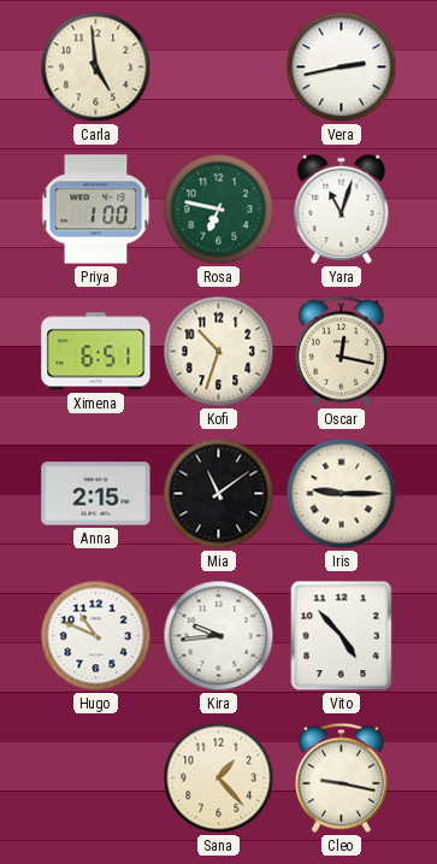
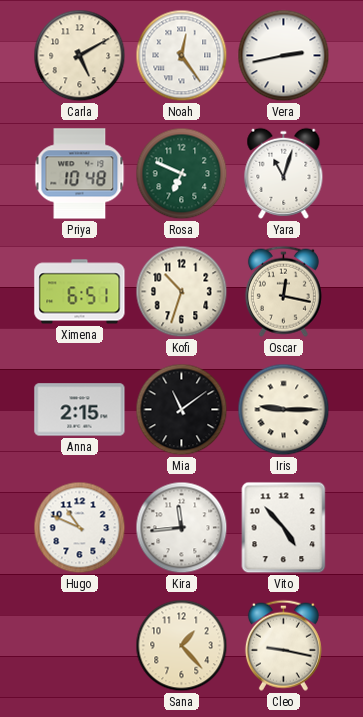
Carla: 4:59 -> 5:10 (80, 56)
Noah: none -> 12:24 (182, 56)
Priya: 1:00 -> 10:48 (80, 174)
Rosa: 6:47 -> 6:49 (182, 174)
Kira: 9:44 -> 11:44 (182, 528)
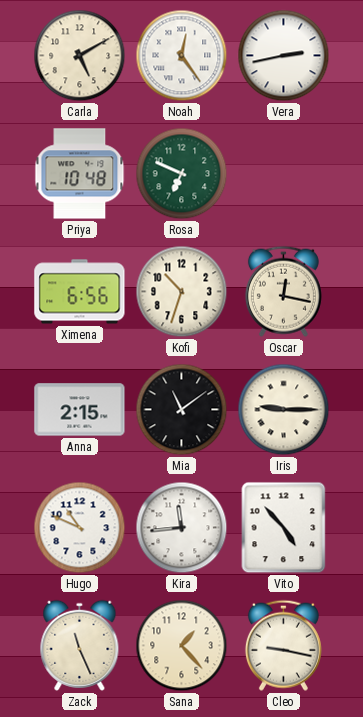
Yara: 11:03 -> none (284, 173)
Ximena: 6:51 -> 6:56 (80, 292)
Zack: none -> 11:26 (80, 645)
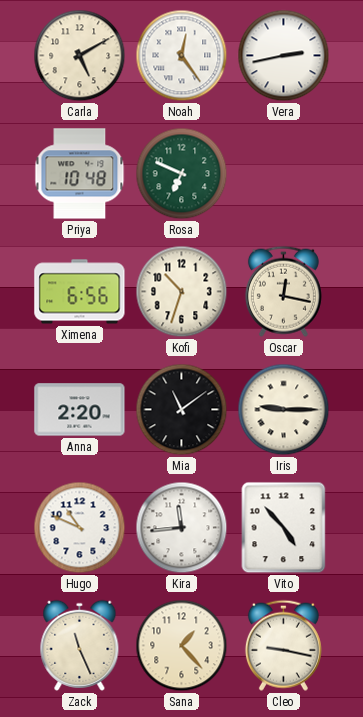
Anna: 2:15 -> 2:20 (80, 410)
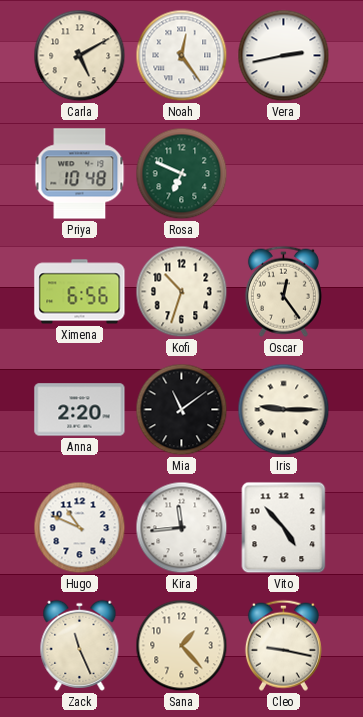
Oscar: 12:17 -> 12:24 (283, 291)
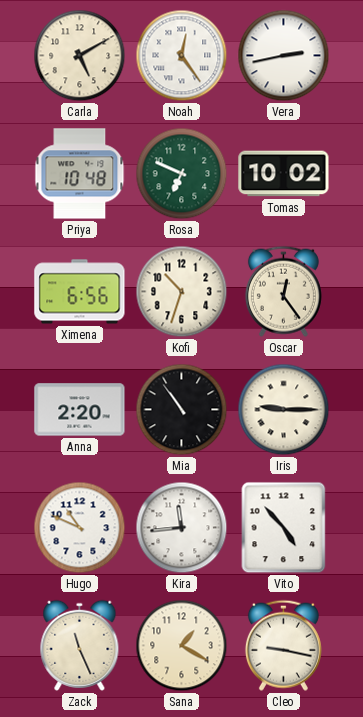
Tomas: none -> 10:02 (284, 174)
Mia: 11:09 -> 10:54 (182, 410)
Sana: 1:23 -> 1:20 (182, 646)
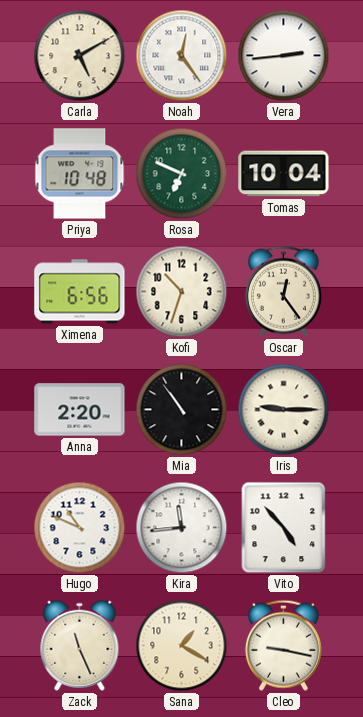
Vera: 2:43 -> 2:44 (284, 56)
Tomas: 10:02 -> 10:04 (284, 174)
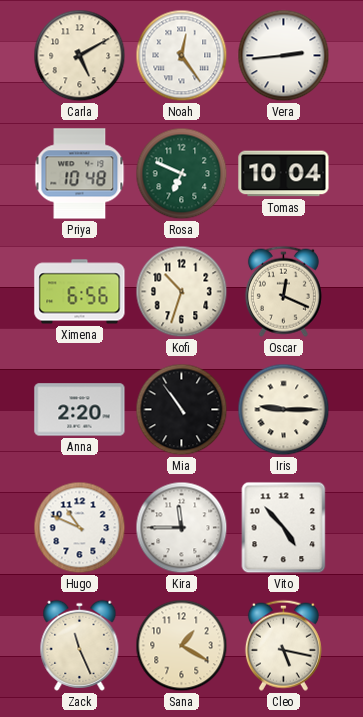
Oscar: 12:24 -> 12:19 (283, 291)
Kira: 11:44 -> 11:45 (182, 528)
Cleo: 9:17 -> 5:17 (283, 645)
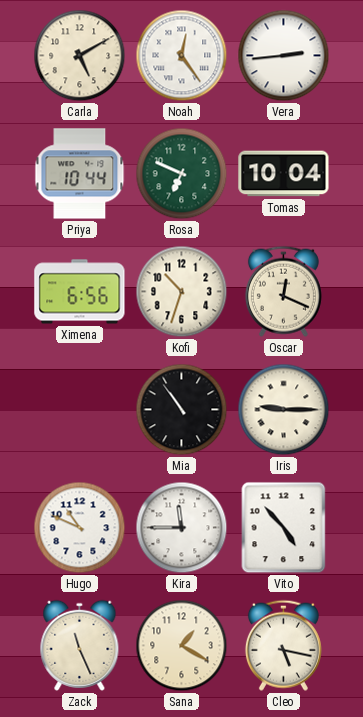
Priya: 10:48 -> 10:44 (80, 174)
Anna: 2:20 -> none (80, 410)
